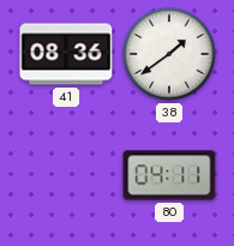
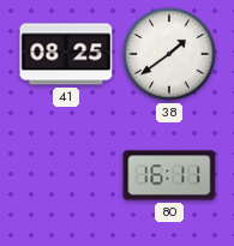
41: 08:36 -> 08:25 (66, 54)
80: 04:11 -> 16:11 (169, 175)
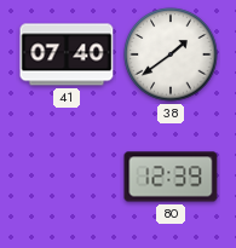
41: 08:25 -> 07:40 (67, 54)
80: 16:11 -> 12:39 (171, 177)
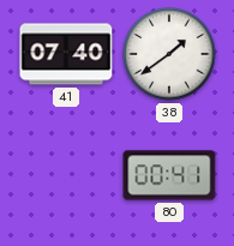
80: 12:39 -> 00:41 (169, 175)
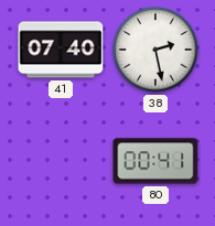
38: 1:39 -> 2:28 (155, 50)
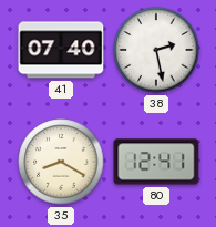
35: none -> 8:20 (61, 162)
80: 00:41 -> 12:41 (156, 162)
